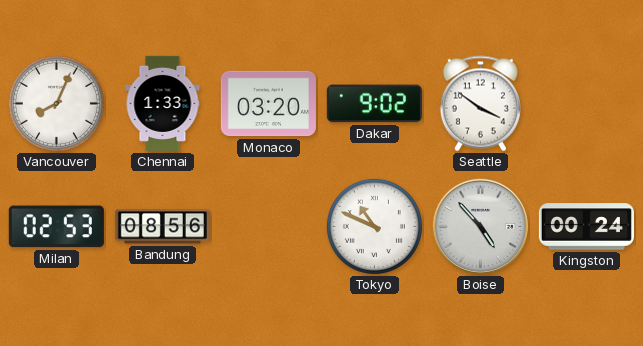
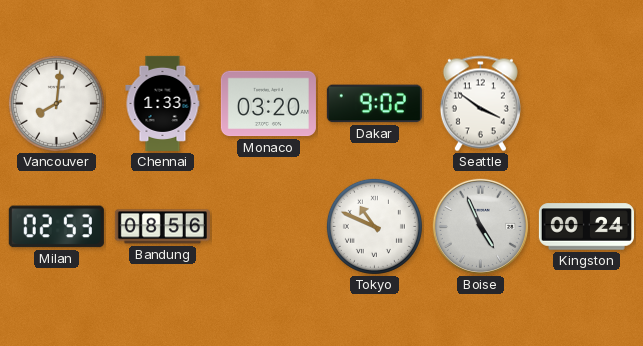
Vancouver: 8:04 -> 8:01 (56, 103)
Boise: 4:53 -> 4:56 (480, 226)
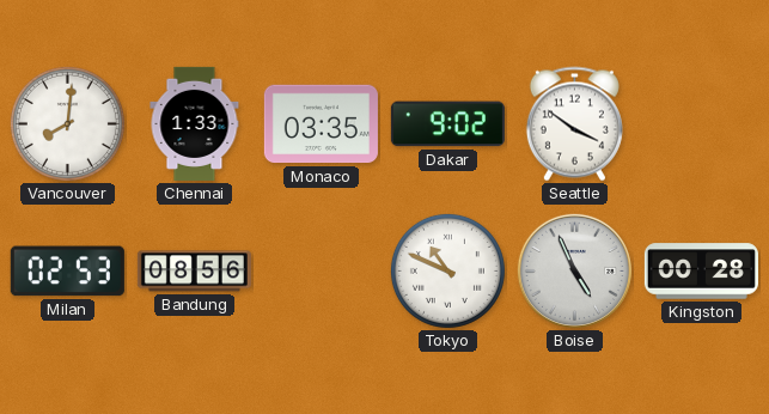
Monaco: 03:20 -> 03:35 (321, 124)
Kingston: 00:24 -> 00:28 (701, 272)
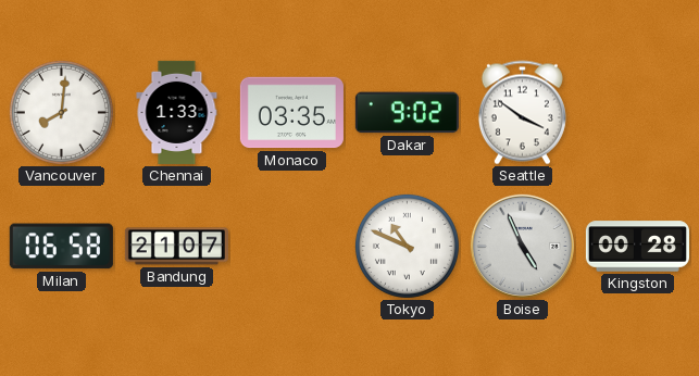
Milan: 02:53 -> 06:58 (61, 247)
Bandung: 08:56 -> 21:07 (176, 247)
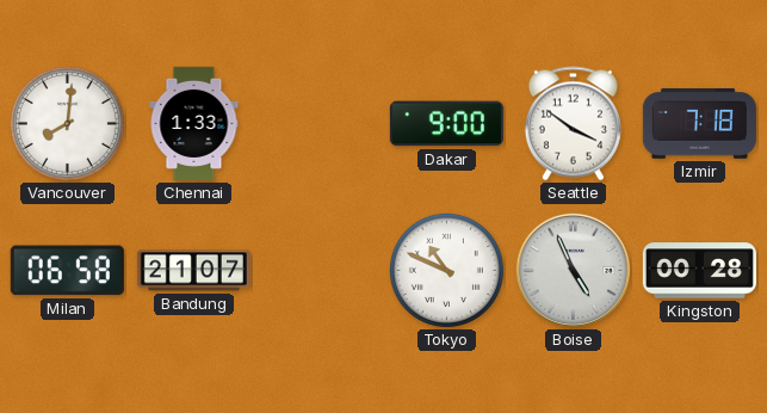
Monaco: 03:35 -> none (291, 113)
Dakar: 9:02 -> 9:00 (446, 124)
Izmir: none -> 7:18 (699, 124)
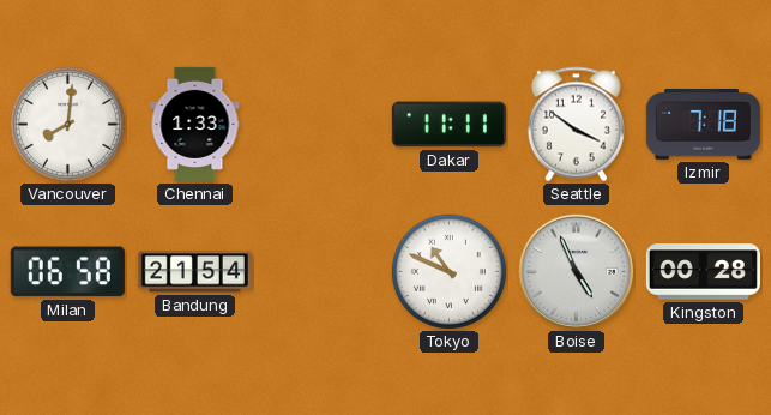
Dakar: 9:00 -> 11:11 (448, 125)
Bandung: 21:07 -> 21:54 (194, 272)
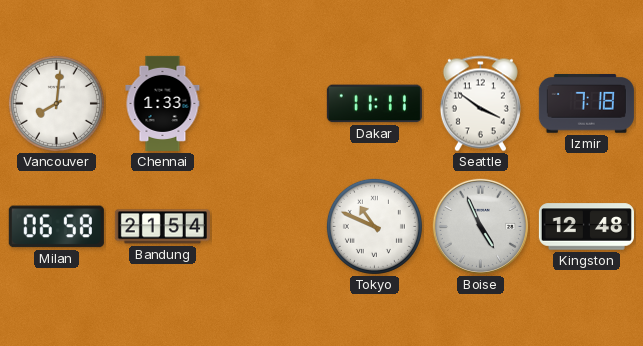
Kingston: 00:28 -> 12:48 (586, 227)
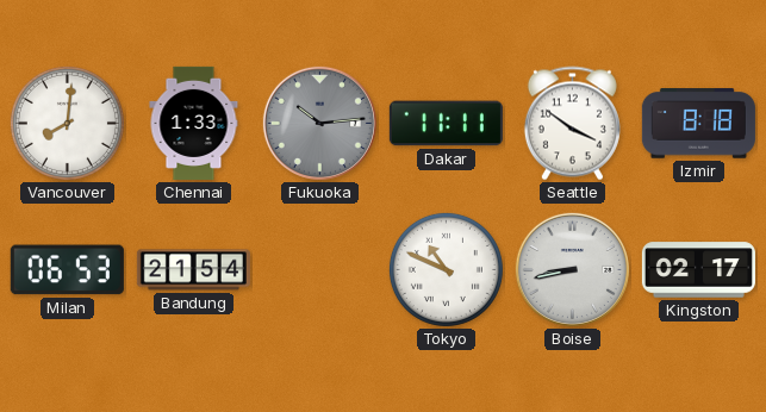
Fukuoka: none -> 10:14 (319, 123)
Izmir: 7:18 -> 8:18 (698, 124)
Milan: 06:58 -> 06:53 (67, 270)
Boise: 4:56 -> 8:43 (572, 269)
Kingston: 12:48 -> 02:17 (698, 270)
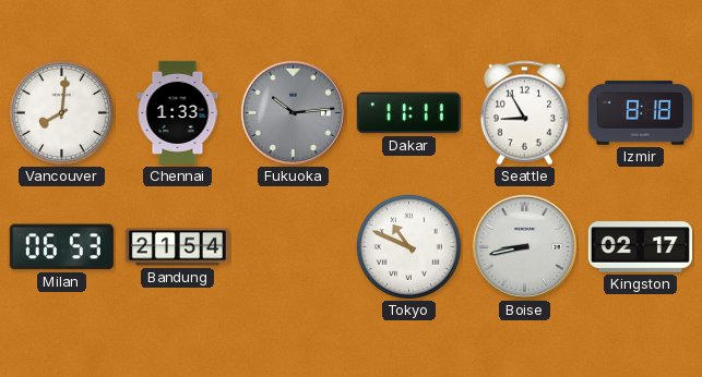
Seattle: 3:51 -> 8:55 (524, 113)
